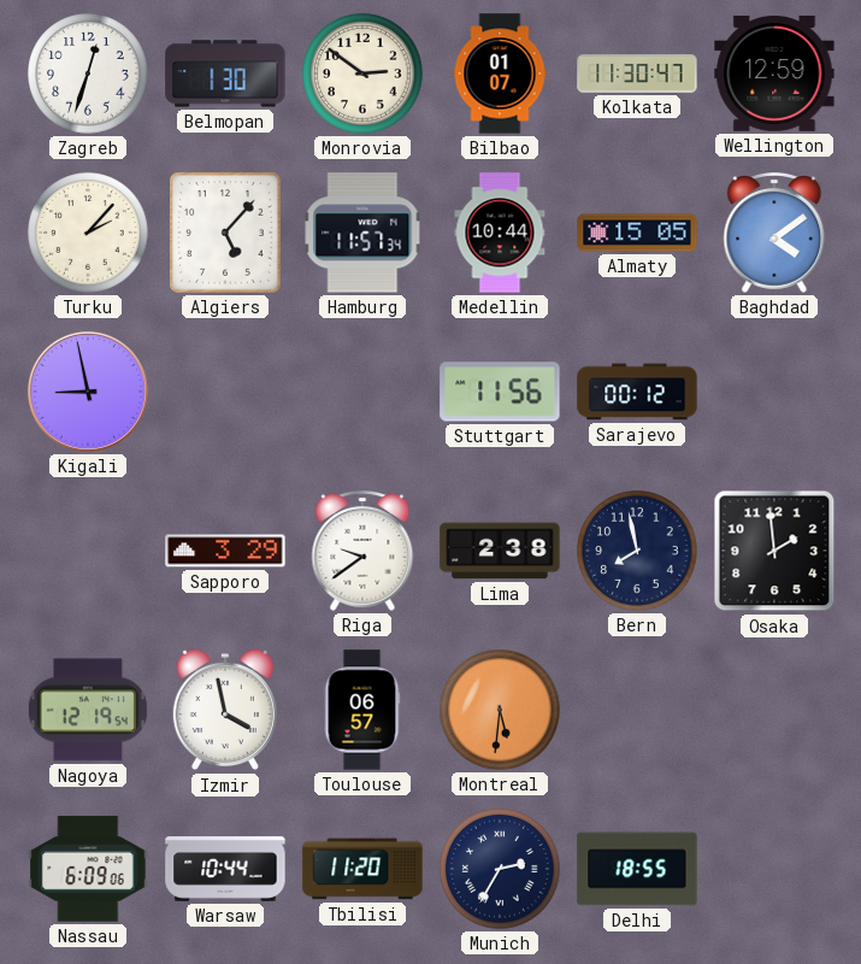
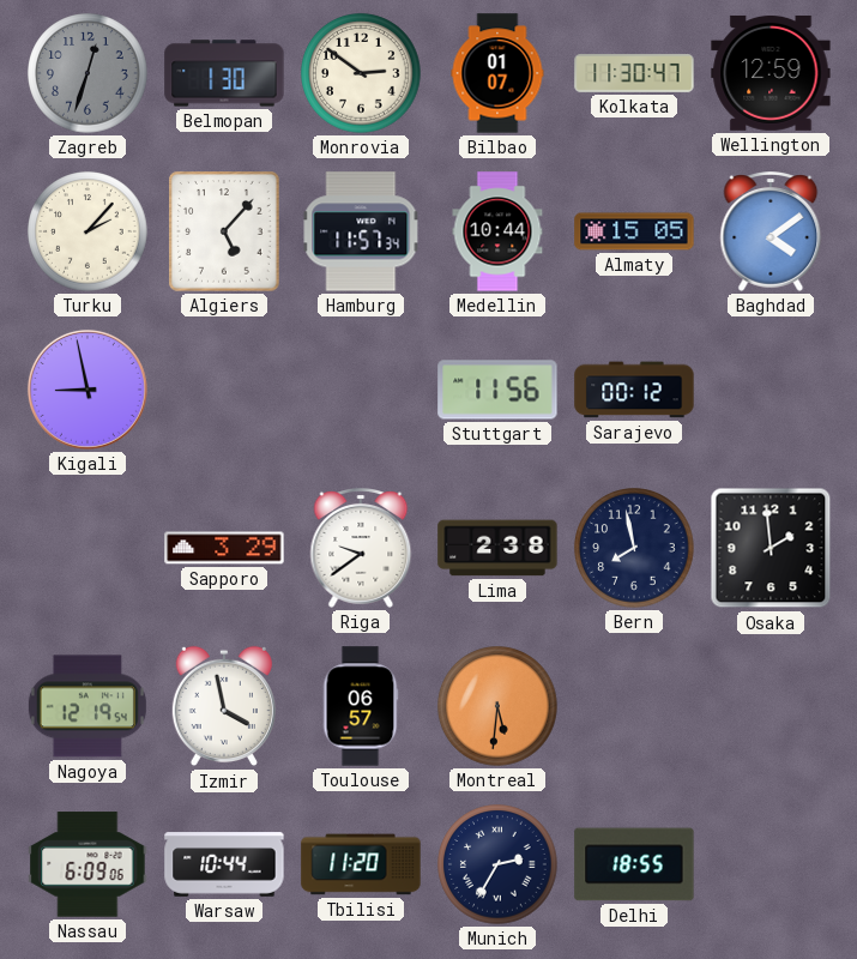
Zagreb dial: white -> grey (87, 73)
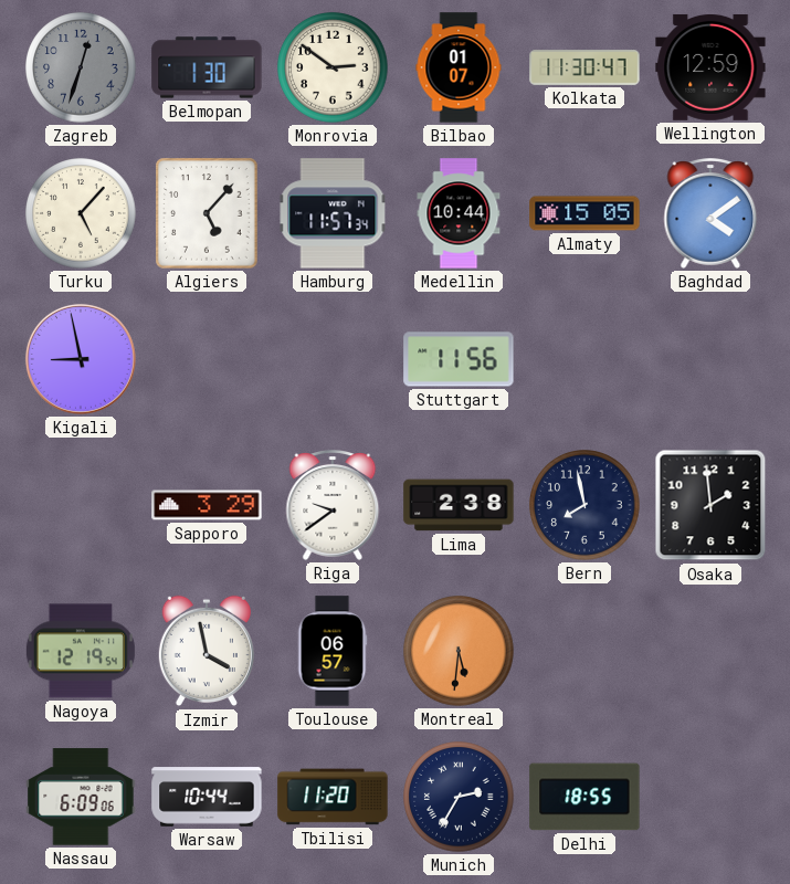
Turku: 2:07 -> 5:07 (81, 213)
Sarajevo: 00:12 -> none (634, 390)
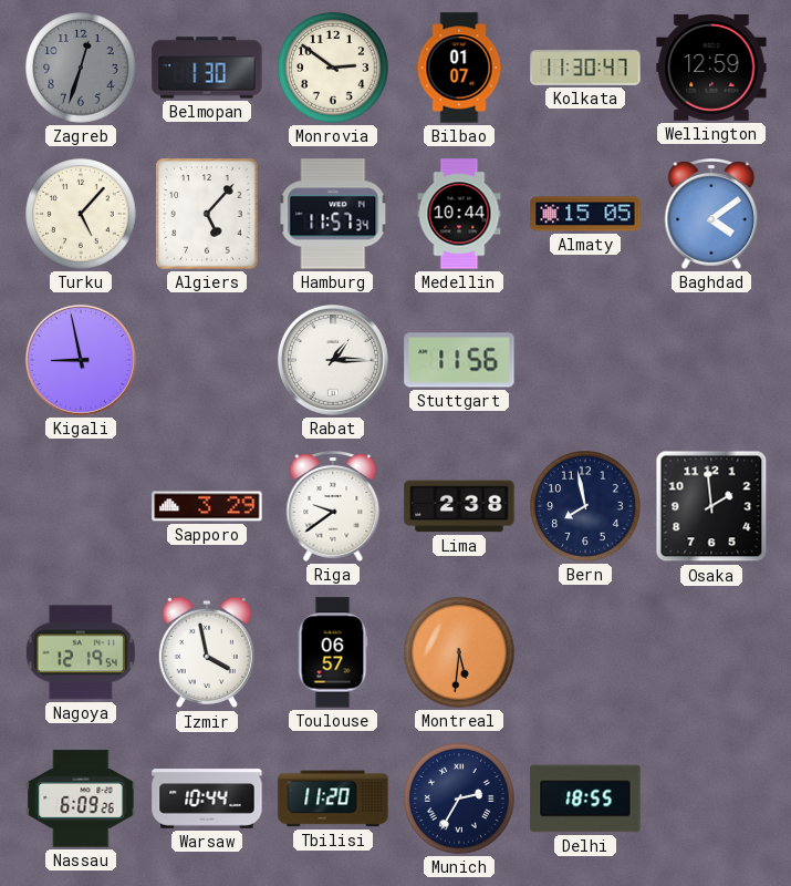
Rabat: none -> 1:15 (333, 360)
Nassau: 6:09:06 -> 6:09:26 (81, 799)
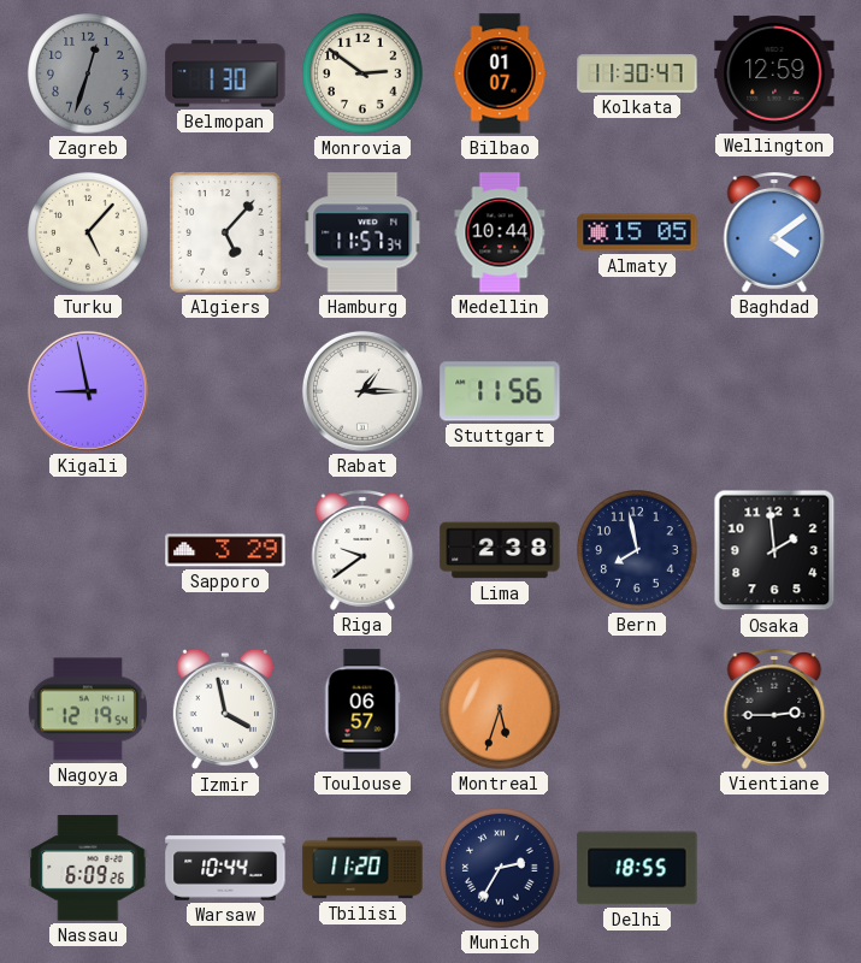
Montreal: 5:31 -> 5:33 (500, 709)
Vientiane: none -> 2:45 (774, 710)
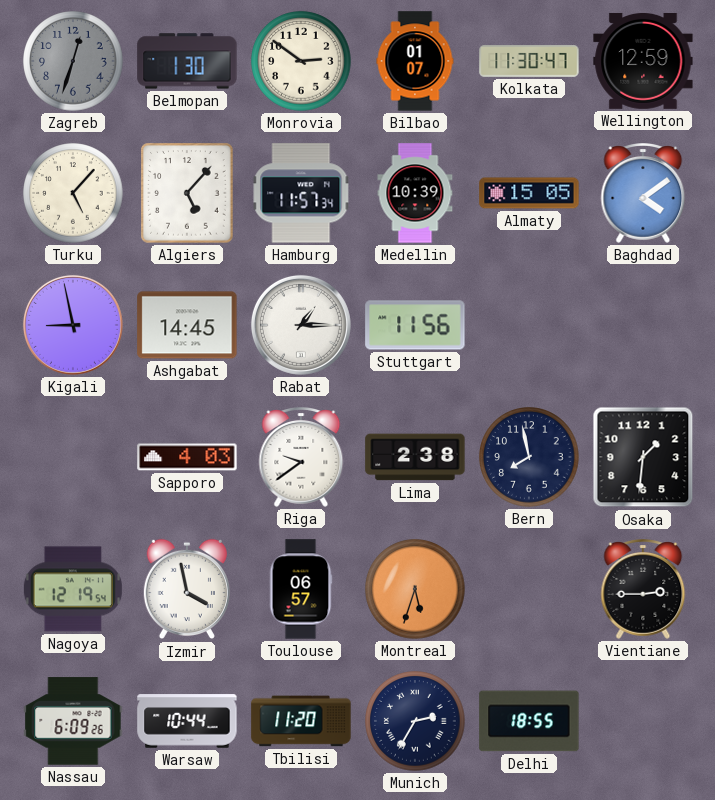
Medellin: 10:44 -> 10:39 (415, 193)
Ashgabat: none -> 14:45 (187, 325)
Sapporo: 3:29 -> 4:03 (187, 457)
Osaka: 1:59 -> 1:31 (643, 457)
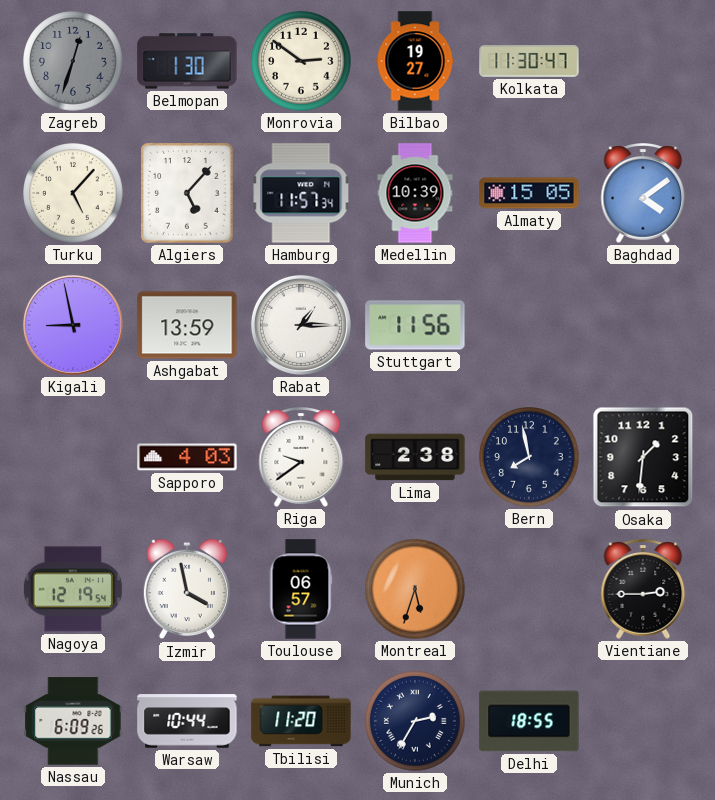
Bilbao: 01:07 -> 19:27 (415, 61)
Wellington: 12:59 -> none (643, 61)
Ashgabat: 14:45 -> 13:59 (187, 325)
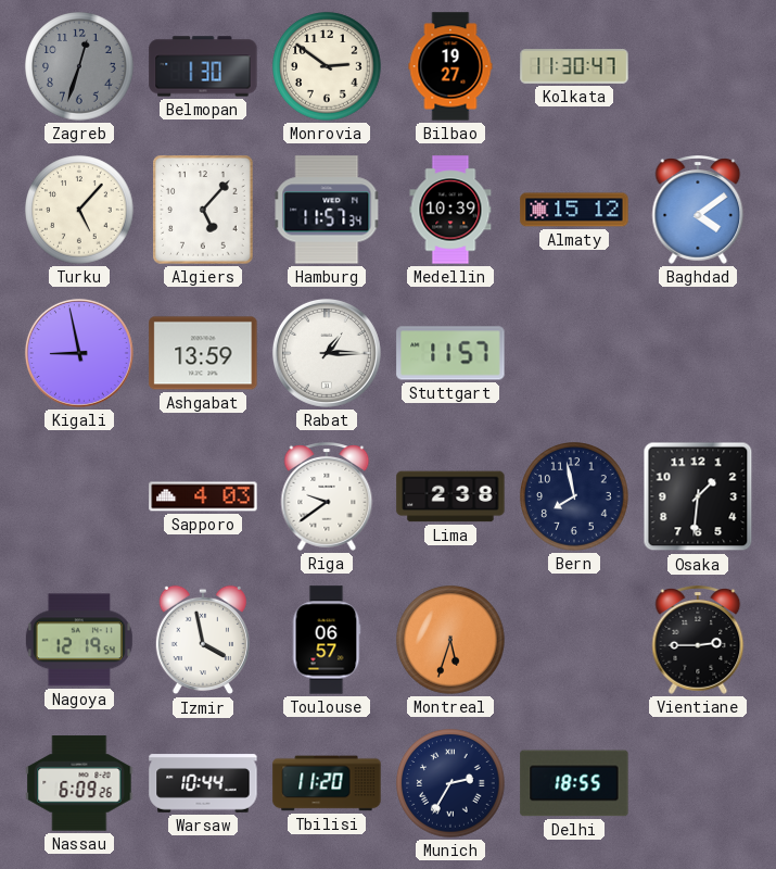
Almaty: 15:05 -> 15:12 (574, 210)
Stuttgart: 11:56 -> 11:57 (450, 353)
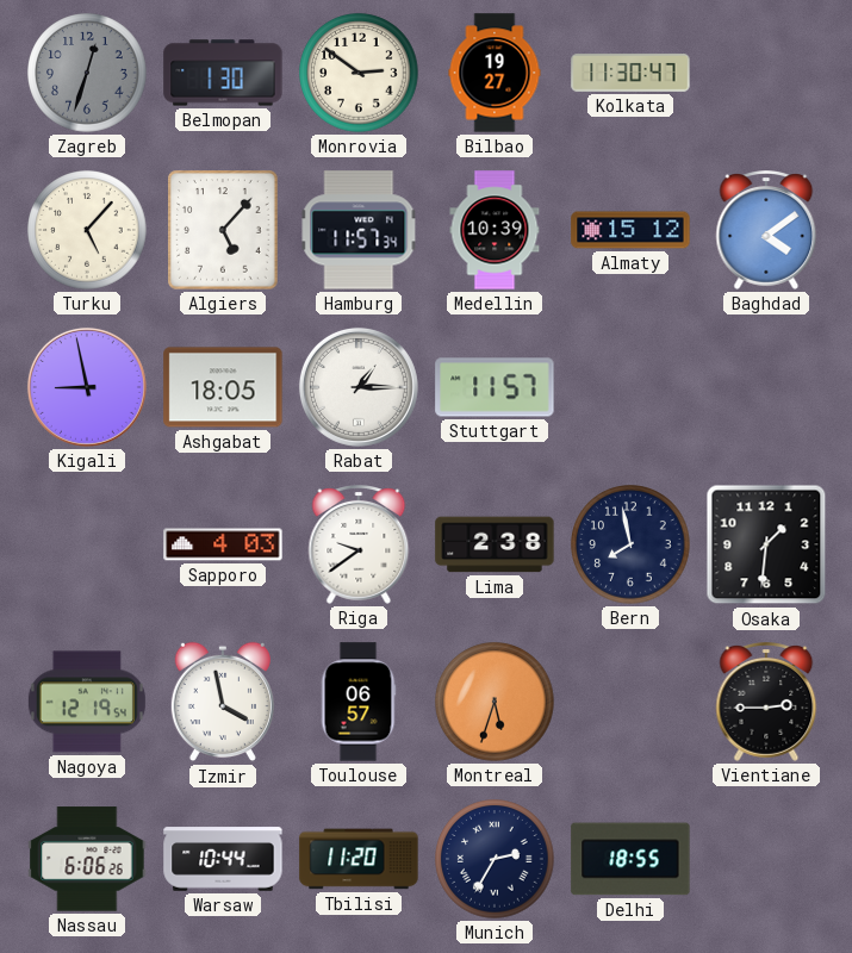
Ashgabat: 13:59 -> 18:05 (223, 387)
Nassau: 6:09 -> 6:06 (87, 859)
